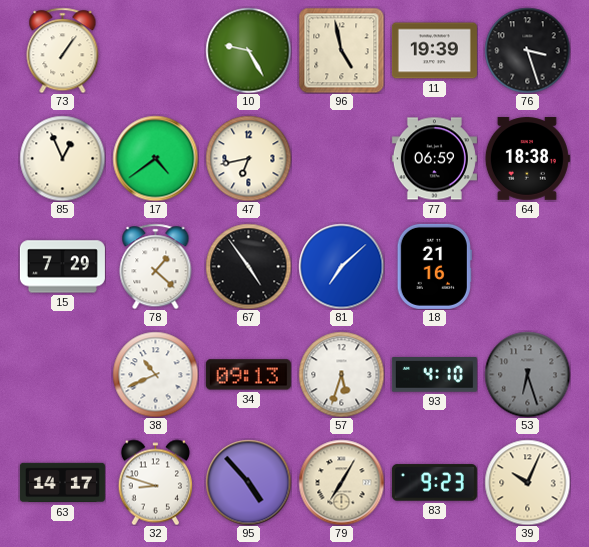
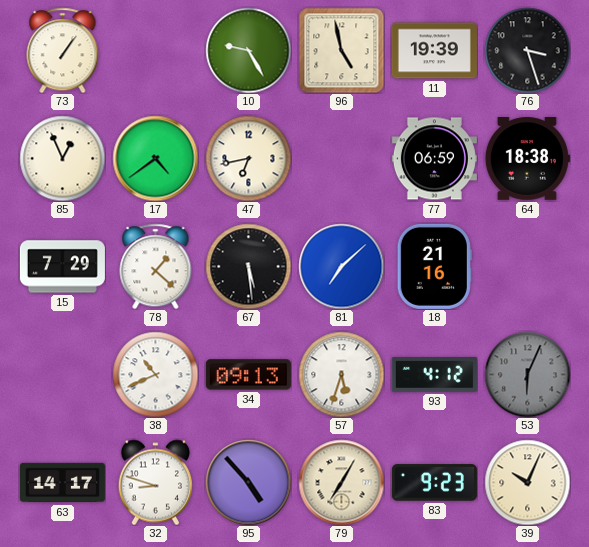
67: 4:54 -> 5:29 (248, 266)
93: 4:10 -> 4:12 (434, 375)
53: 6:27 -> 6:04 (527, 374)
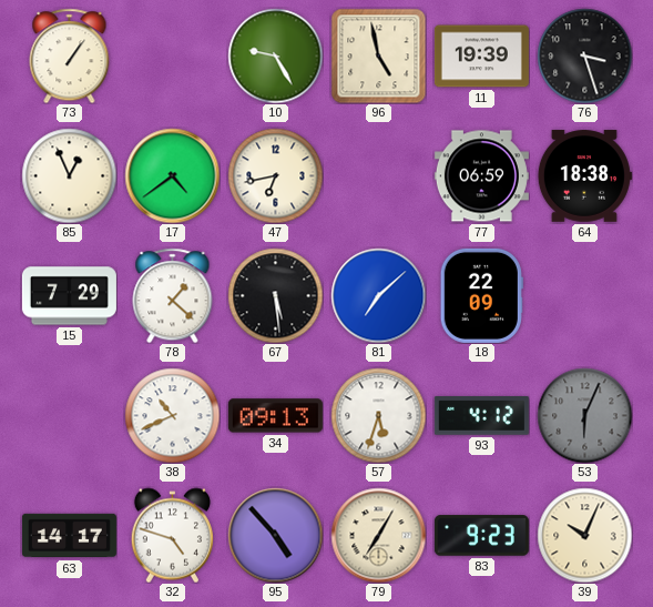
18: 21:16 -> 22:09 (481, 295)
32: 8:48 -> 4:48 (172, 535)
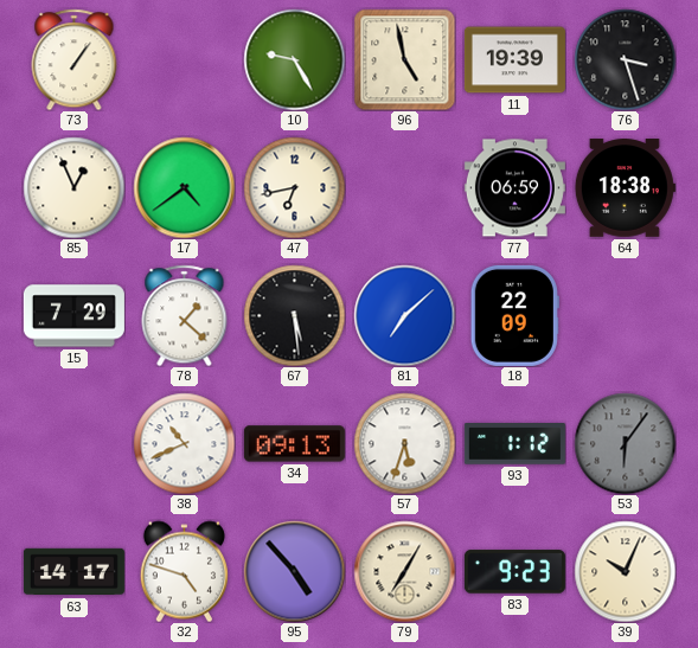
93: 4:12 -> 1:12 (514, 444)
53: 6:04 -> 6:06 (625, 443)
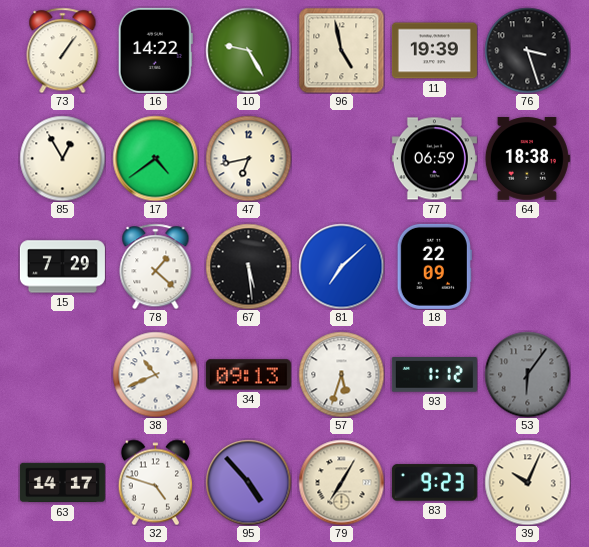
16: none -> 14:22 (155, 50)
85: 12:56 -> 12:55 (62, 158)
